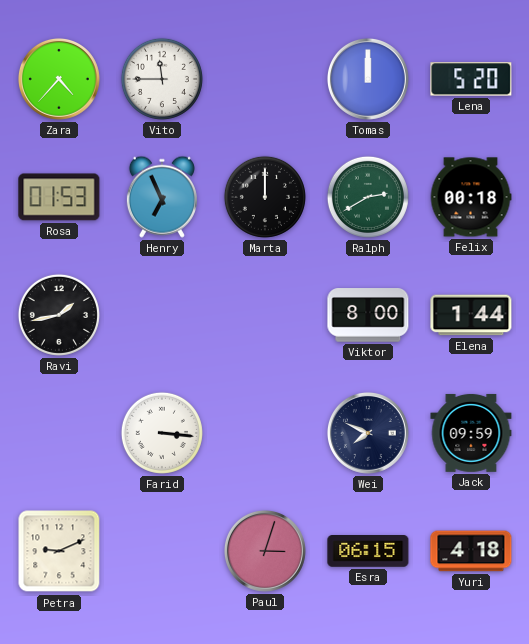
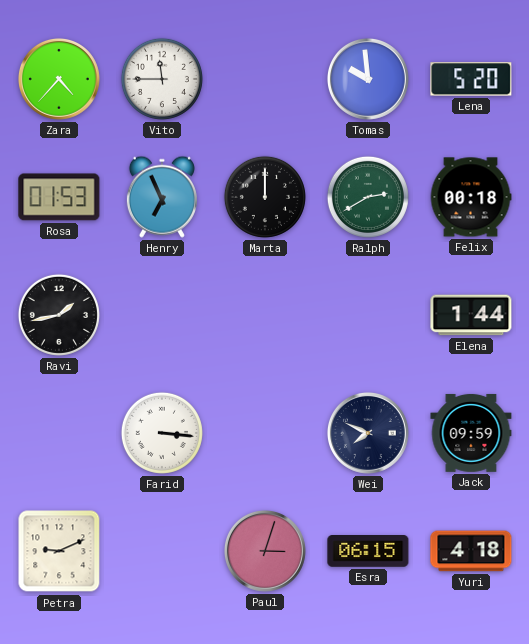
Tomas: 12:00 -> 9:59 (368, 79)
Viktor: 8:00 -> none (368, 315)
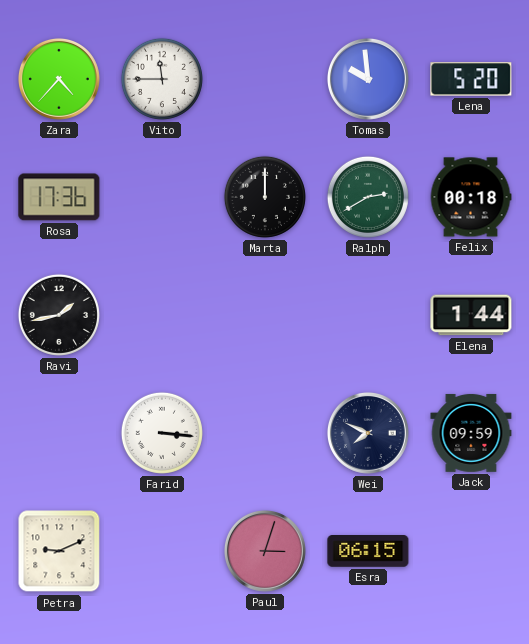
Rosa: 01:53 -> 17:36 (59, 197)
Henry: 6:56 -> none (162, 197)
Yuri: 4:18 -> none (471, 551)
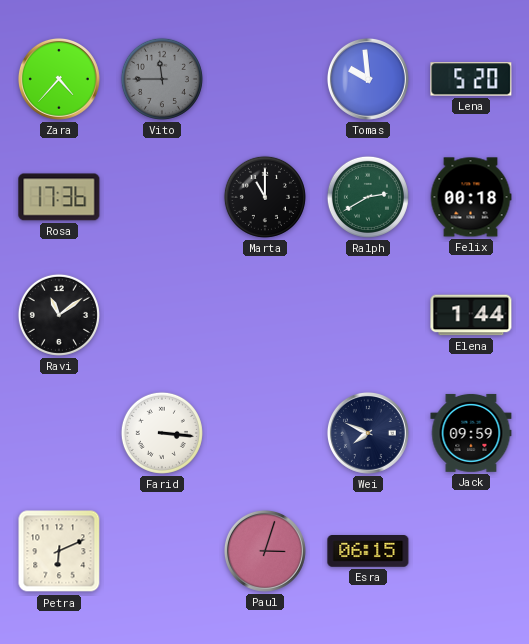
Vito dial: white -> grey (162, 79)
Marta: 12:00 -> 11:00 (265, 197)
Ravi: 1:43 -> 11:09 (59, 315)
Petra: 9:11 -> 6:11 (59, 551)
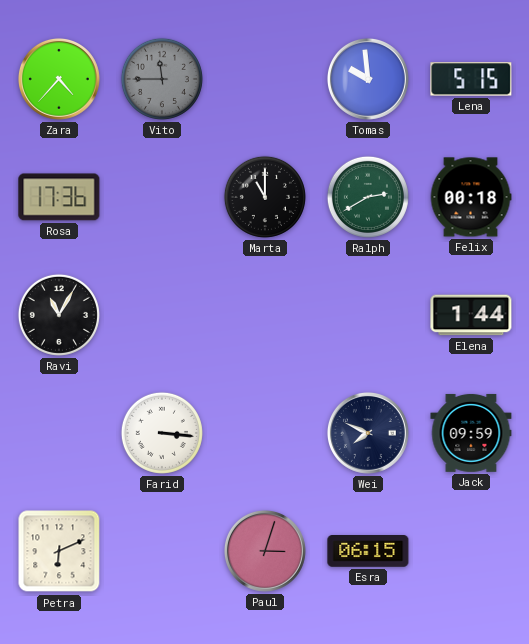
Lena: 5:20 -> 5:15 (471, 79)
Ravi: 11:09 -> 11:05 (59, 315)
